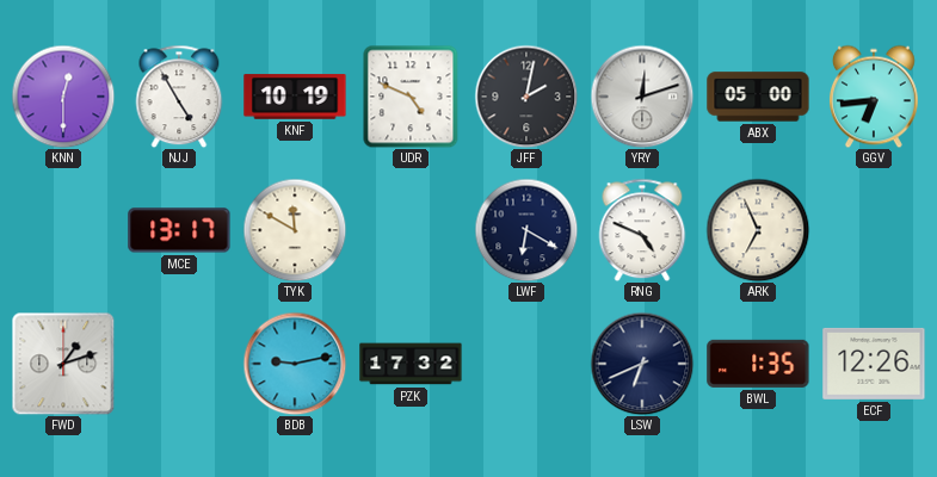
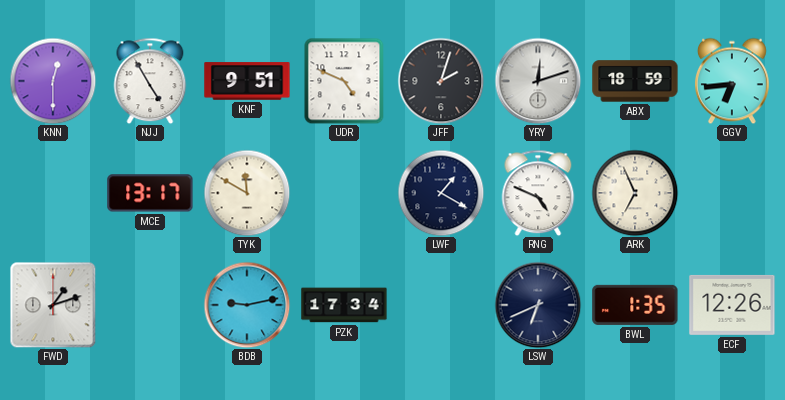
KNF: 10:19 -> 9:51 (247, 81)
JFF: 2:02 -> 2:03 (441, 81)
ABX: 05:00 -> 18:59 (635, 81)
LWF: 6:20 -> 1:20 (441, 193)
PZK: 17:32 -> 17:34 (344, 305)
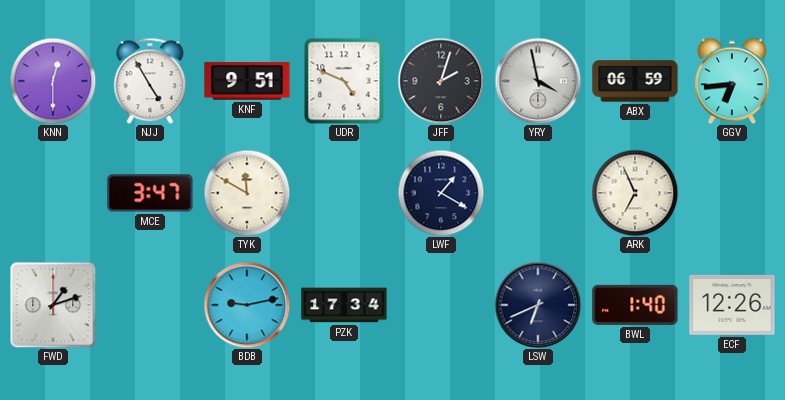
YRY: 12:12 -> 3:58 (538, 81)
ABX: 18:59 -> 06:59 (635, 81)
MCE: 13:17 -> 3:47 (150, 193)
RNG: 4:49 -> none (538, 193)
BWL: 1:35 -> 1:40 (635, 305)
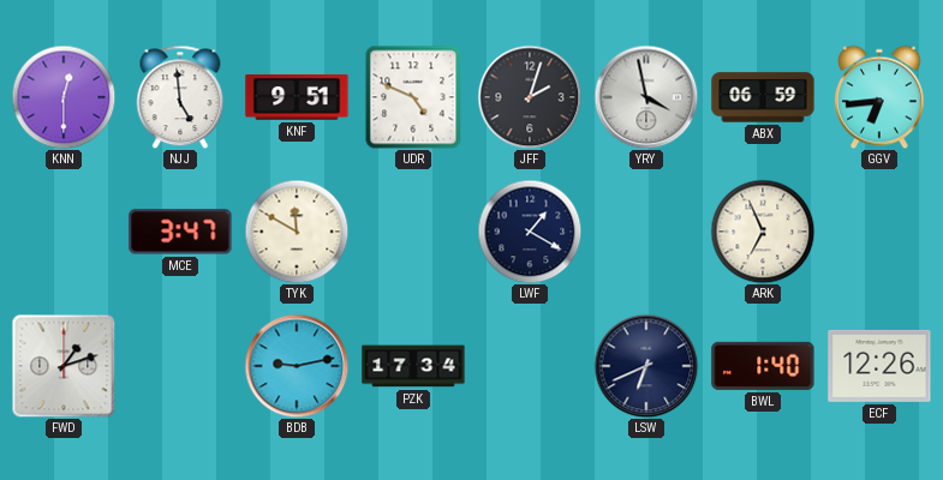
NJJ: 4:55 -> 4:59 (180, 97)
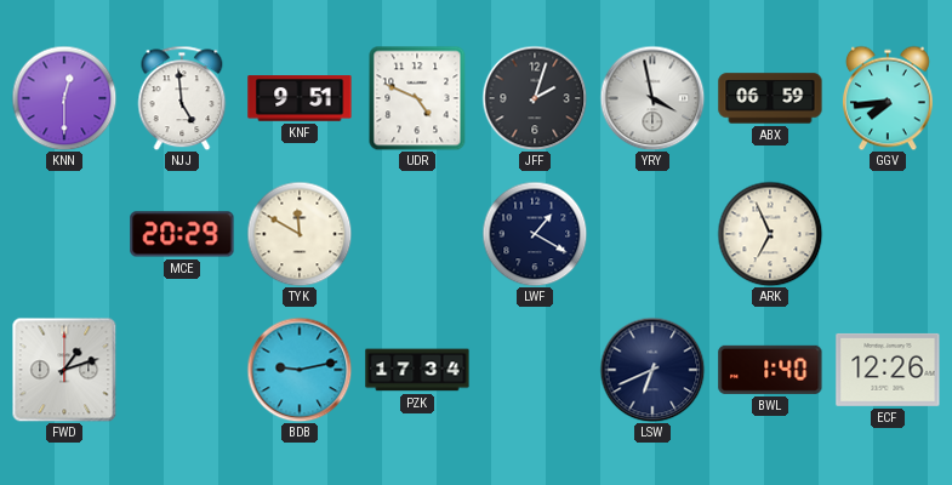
GGV: 6:44 -> 7:44 (888, 98)
MCE: 3:47 -> 20:29 (182, 234)
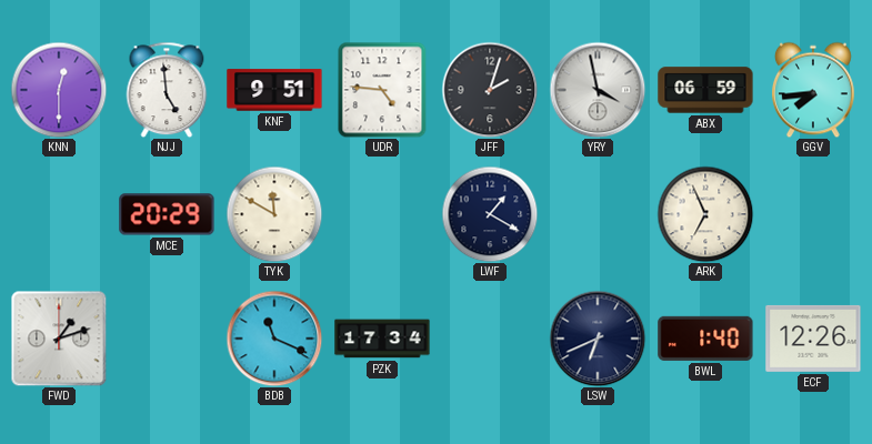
UDR: 4:49 -> 4:46 (382, 90)
BDB: 9:13 -> 11:19 (274, 339)
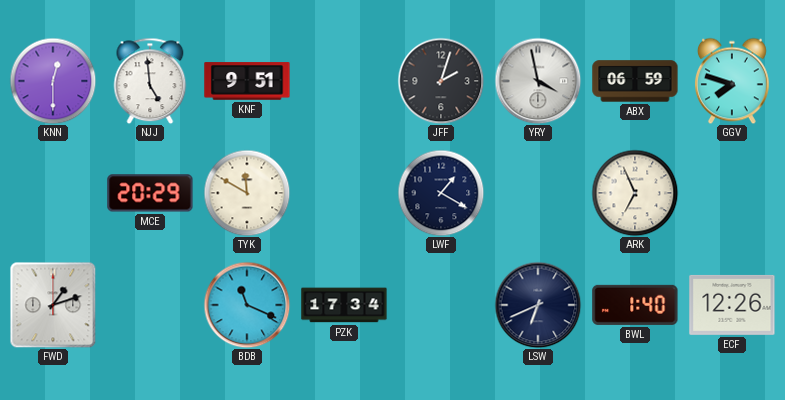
UDR: 4:46 -> none (382, 90)
GGV: 7:44 -> 7:48 (732, 81)
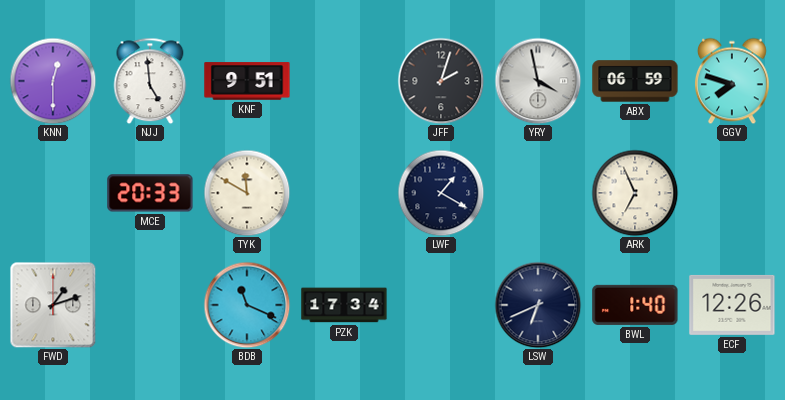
MCE: 20:29 -> 20:33 (150, 193)
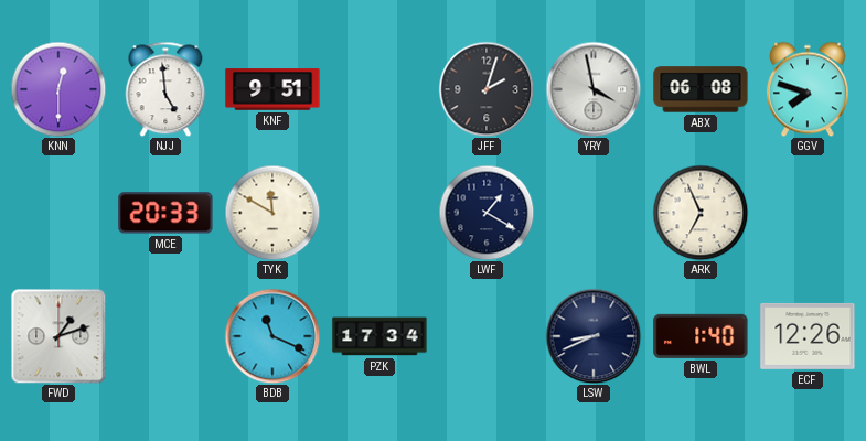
ABX: 06:59 -> 06:08 (701, 89)
LSW: 6:41 -> 8:41 (594, 336)
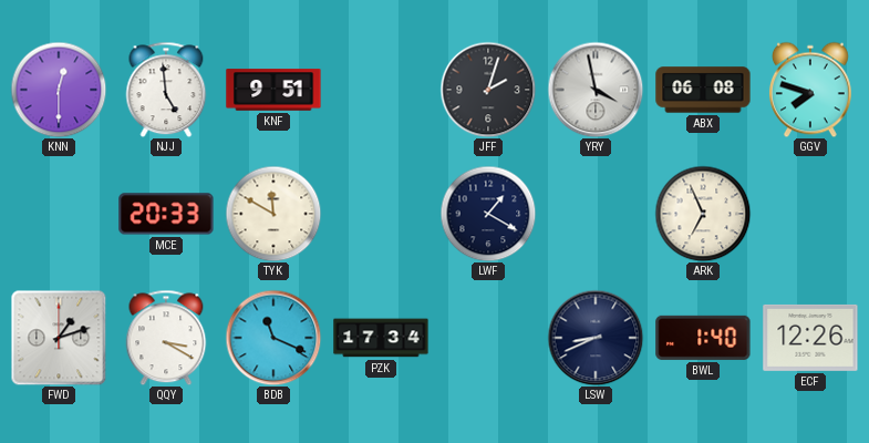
QQY: none -> 3:20 (166, 338)
